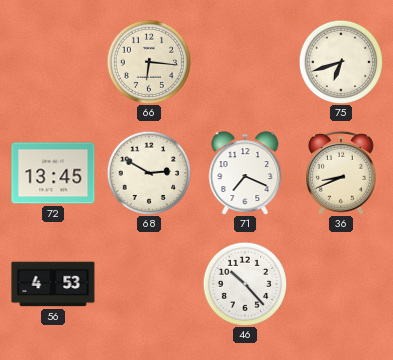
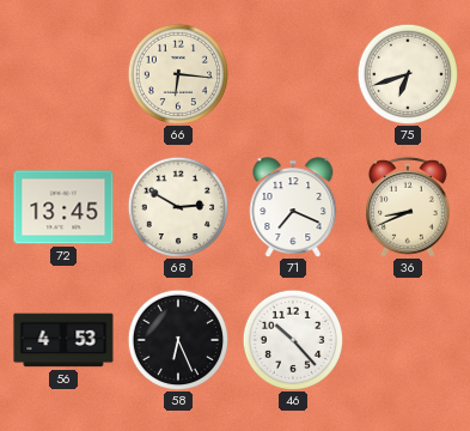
58: none -> 6:26 (177, 339)
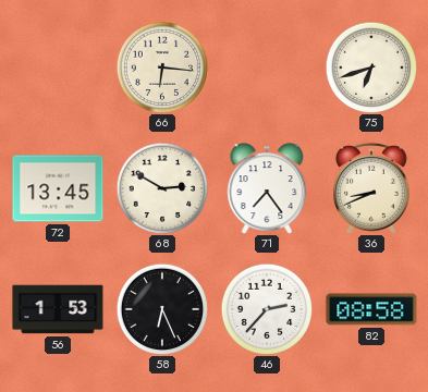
71: 7:19 -> 7:24 (267, 188)
56: 4:53 -> 1:53 (58, 309)
46: 10:23 -> 2:37 (266, 308)
82: none -> 08:58 (371, 309)
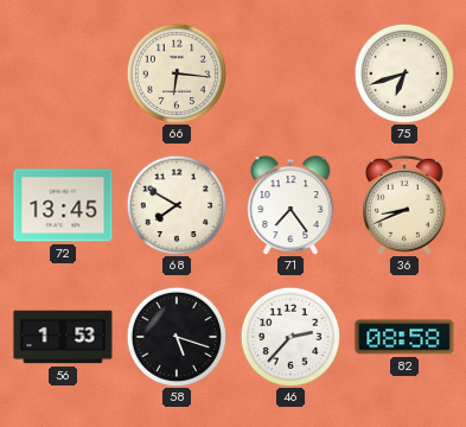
68: 2:50 -> 7:50 (175, 204)
58: 6:26 -> 5:18 (175, 336)
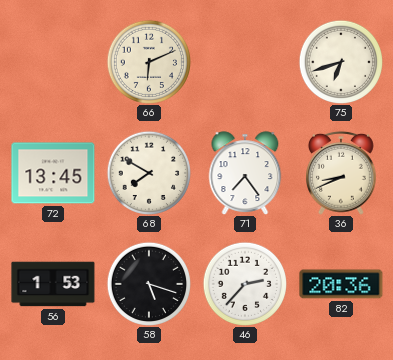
66: 6:16 -> 6:11 (148, 61)
82: 08:58 -> 20:36 (341, 284)
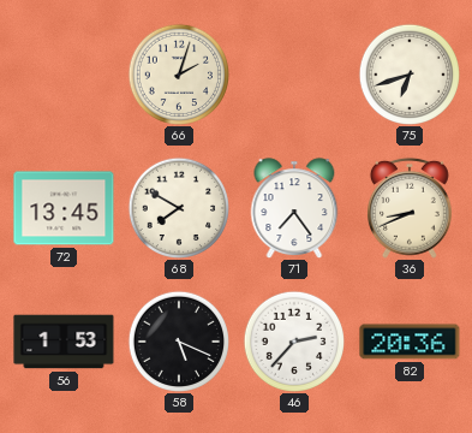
66: 6:11 -> 2:03 (178, 73)
58: 5:18 -> 5:19 (178, 340)
